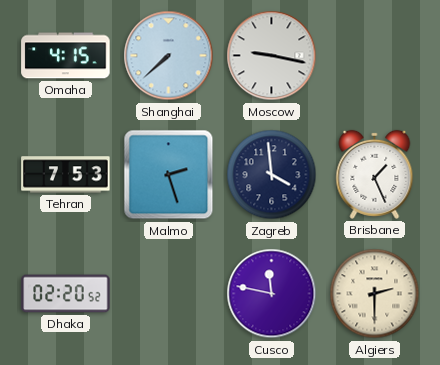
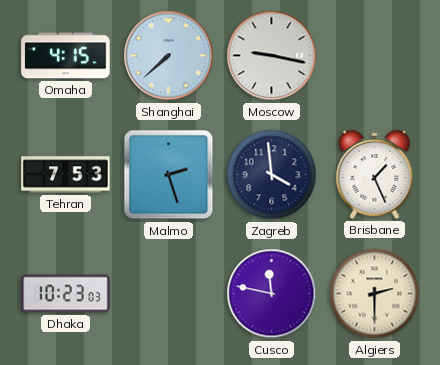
Dhaka: 02:20 -> 10:23 (66, 294)
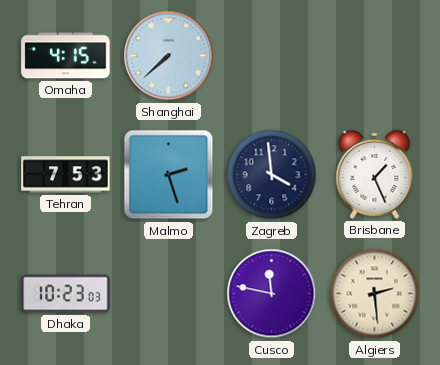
Moscow: 9:17 -> none (272, 56)
Algiers: 2:30 -> 2:29 (375, 294)
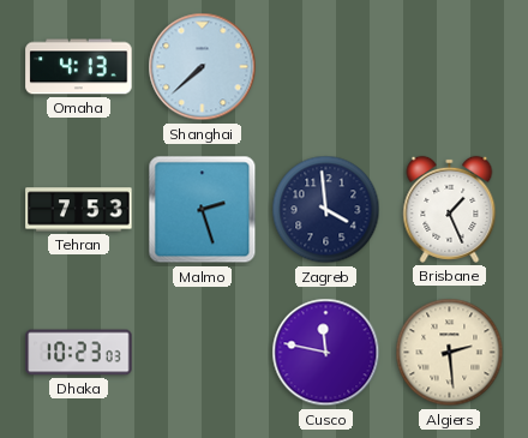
Omaha: 4:15 -> 4:13 (79, 67)
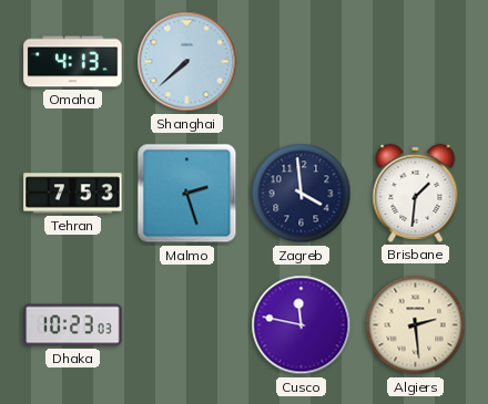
Brisbane: 1:26 -> 1:31 (416, 193)
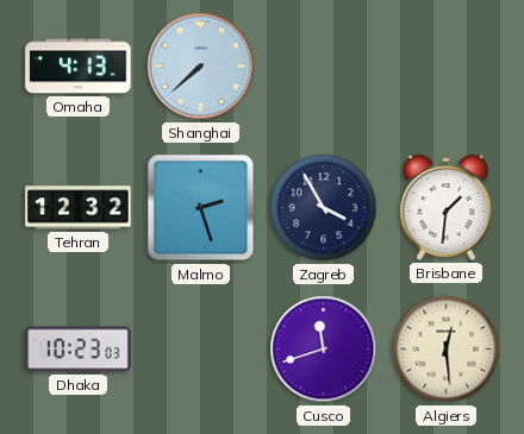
Tehran: 7:53 -> 12:32 (79, 208)
Zagreb: 3:59 -> 3:55 (324, 208)
Cusco: 11:47 -> 11:42 (324, 350)
Algiers: 2:29 -> 12:29 (447, 350)
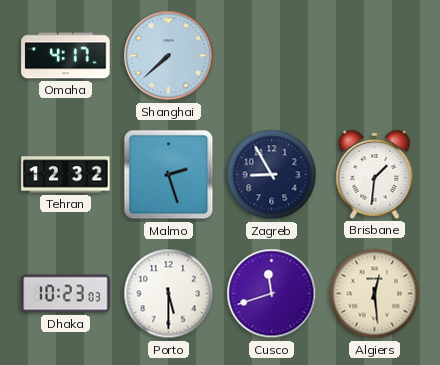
Omaha: 4:13 -> 4:17 (66, 56)
Zagreb: 3:55 -> 8:55 (272, 175)
Porto: none -> 5:30 (169, 294)
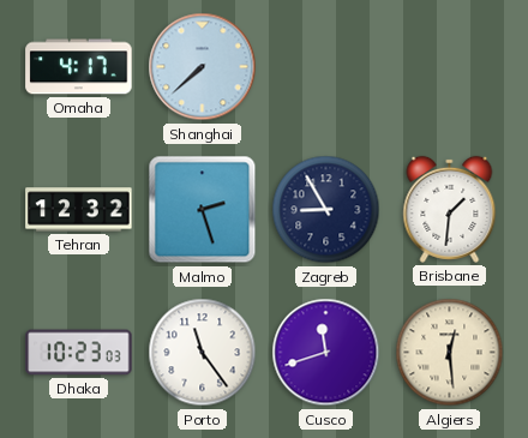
Porto: 5:30 -> 11:24 (203, 353)
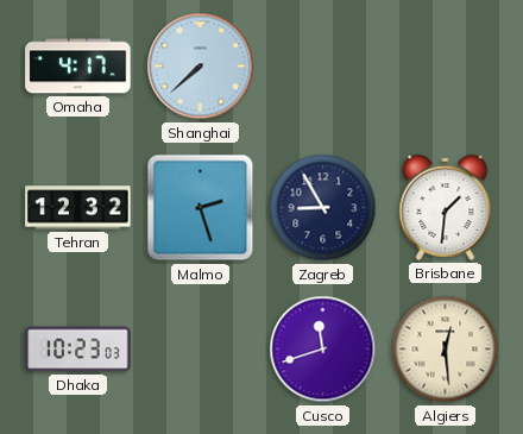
Porto: 11:24 -> none (203, 353)
